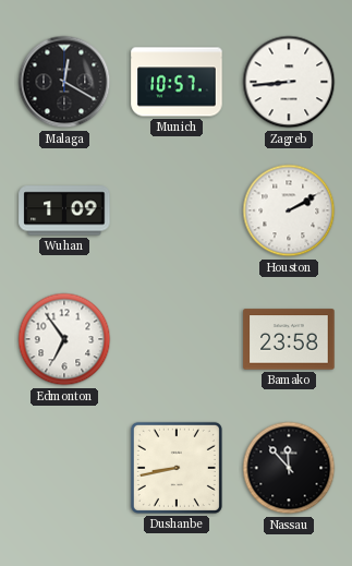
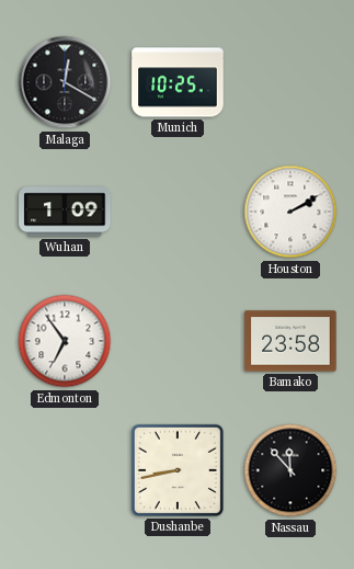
Munich: 10:57 -> 10:25 (178, 82)
Zagreb: 8:44 -> none (289, 82)
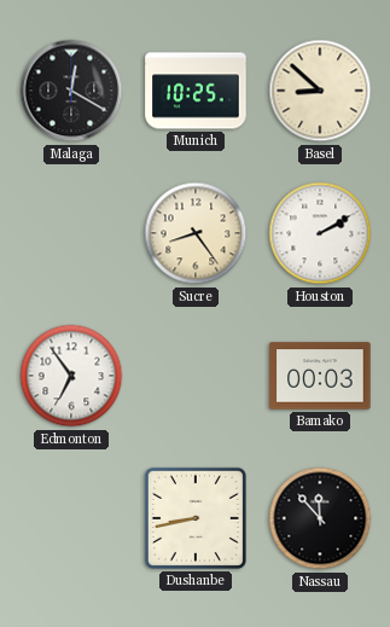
Basel: none -> 8:52 (320, 91)
Wuhan: 1:09 -> none (65, 212)
Sucre: none -> 8:24 (196, 233)
Bamako: 23:58 -> 00:03 (320, 376)
